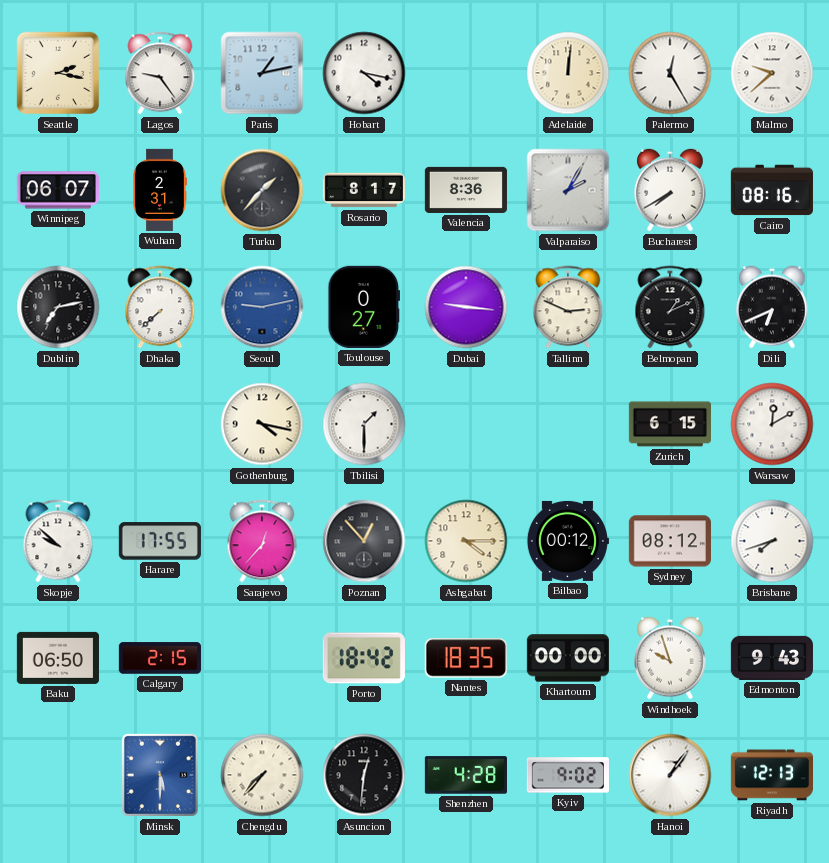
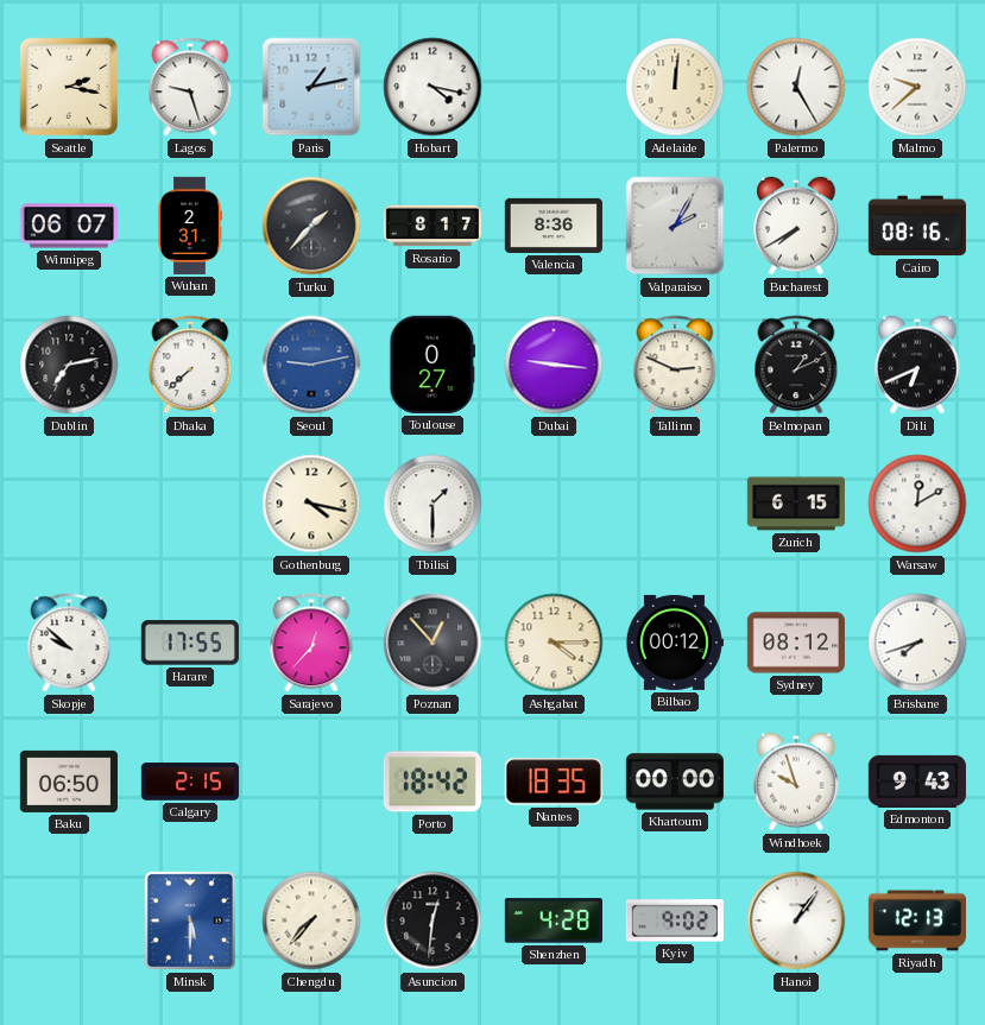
Lagos: 9:24 -> 9:27 (190, 87)
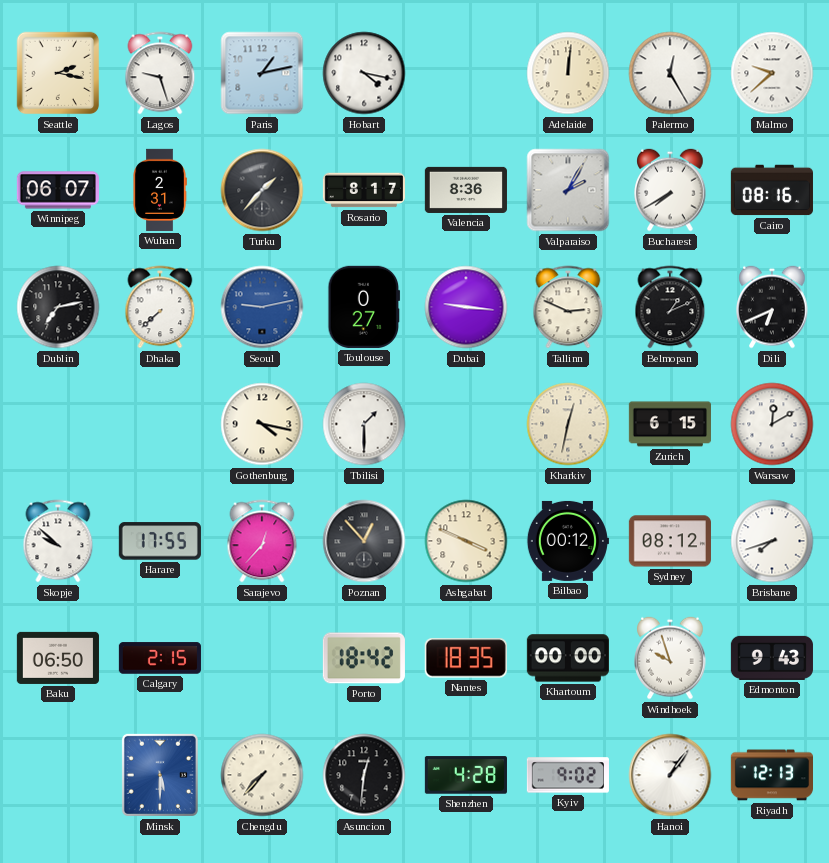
Kharkiv: none -> 12:32 (568, 424)
Ashgabat: 4:15 -> 3:49 (466, 541)
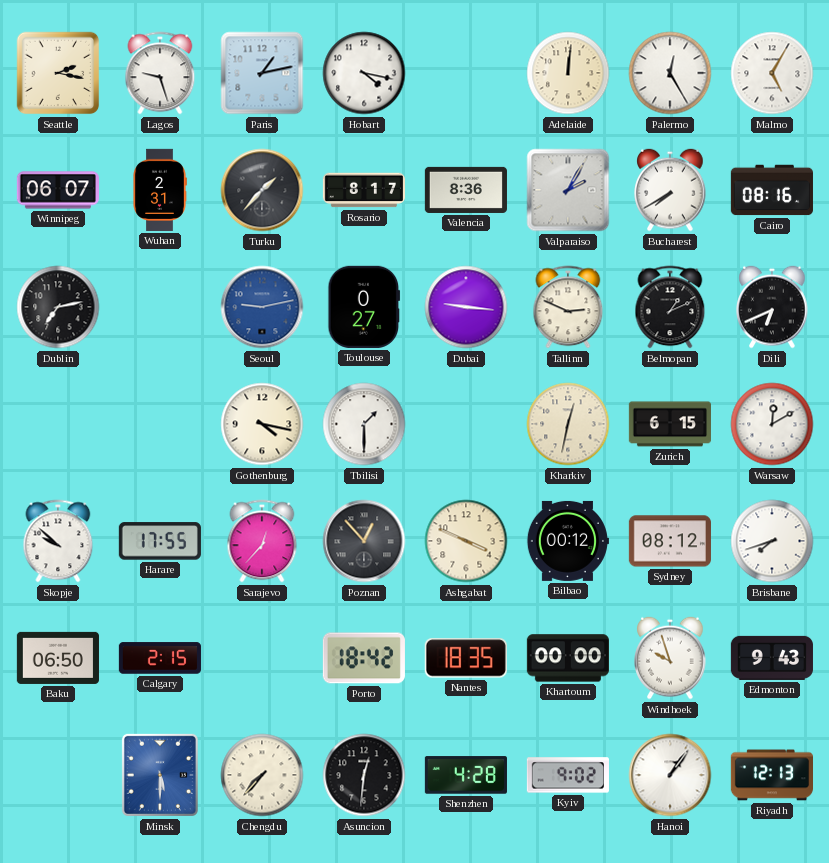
Malmo: 9:38 -> 5:05 (772, 73)
Dhaka: 7:38 -> none (160, 307)
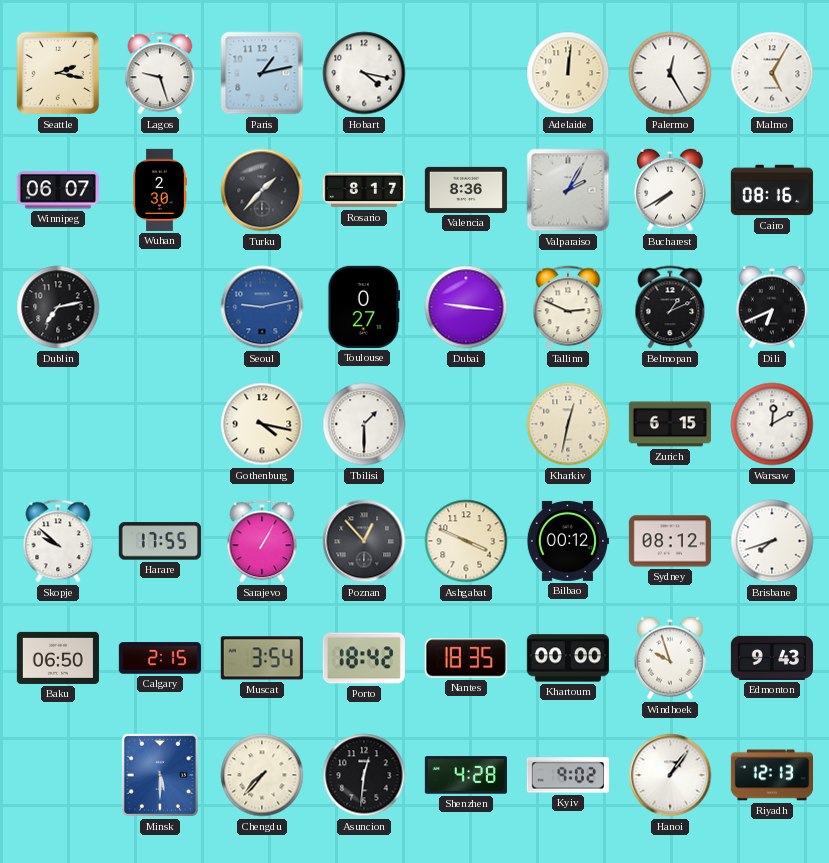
Wuhan: 2:31 -> 2:30 (160, 190)
Sarajevo: 12:37 -> 1:05 (262, 541)
Muscat: none -> 3:54 (262, 658)
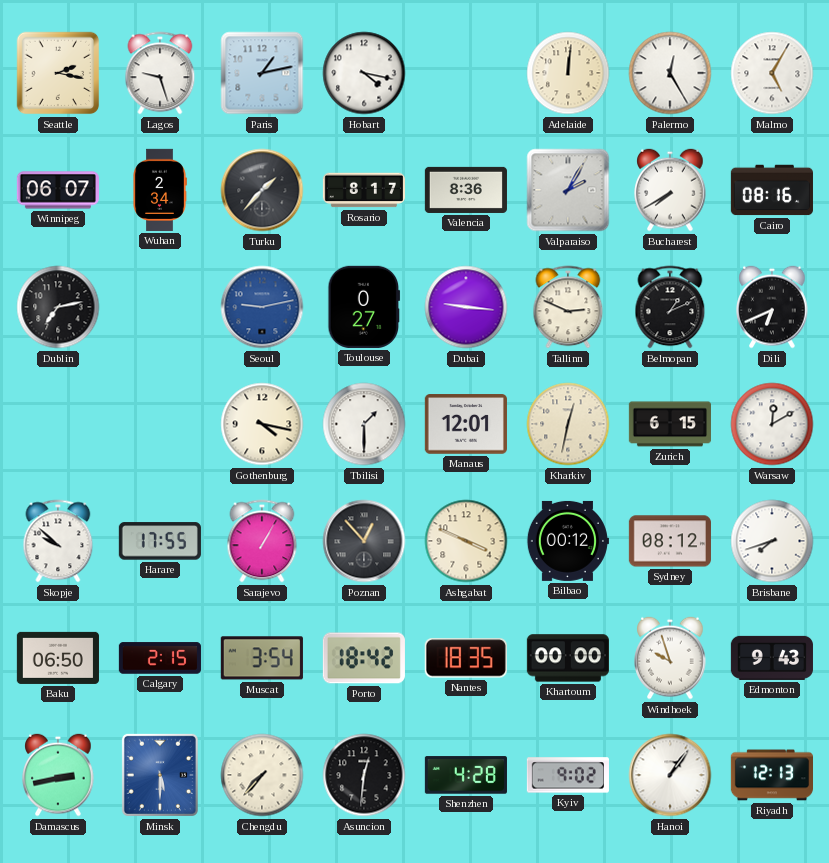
Wuhan: 2:30 -> 2:34 (160, 190)
Manaus: none -> 12:01 (466, 424)
Damascus: none -> 2:43 (58, 775)
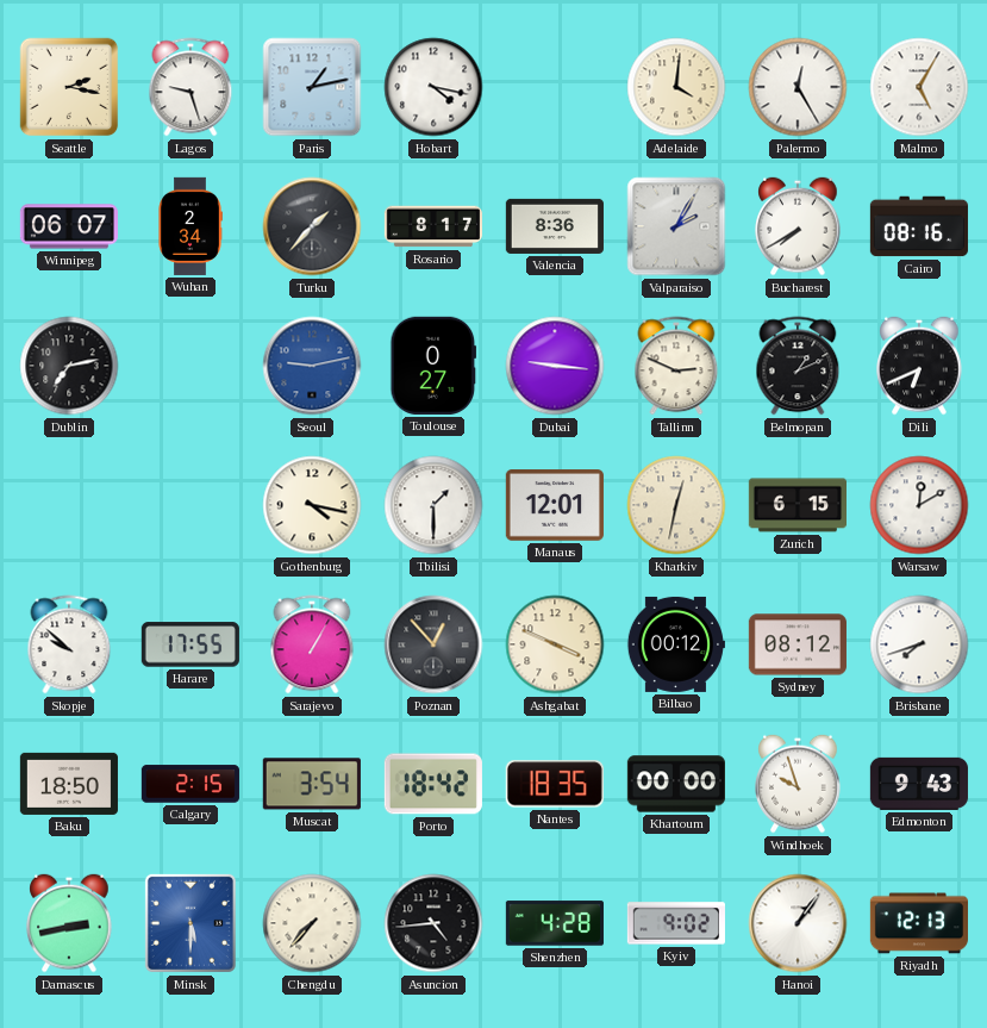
Adelaide: 12:01 -> 4:01 (676, 87)
Baku: 06:50 -> 18:50 (69, 784)
Asuncion: 12:31 -> 4:44 (433, 923)
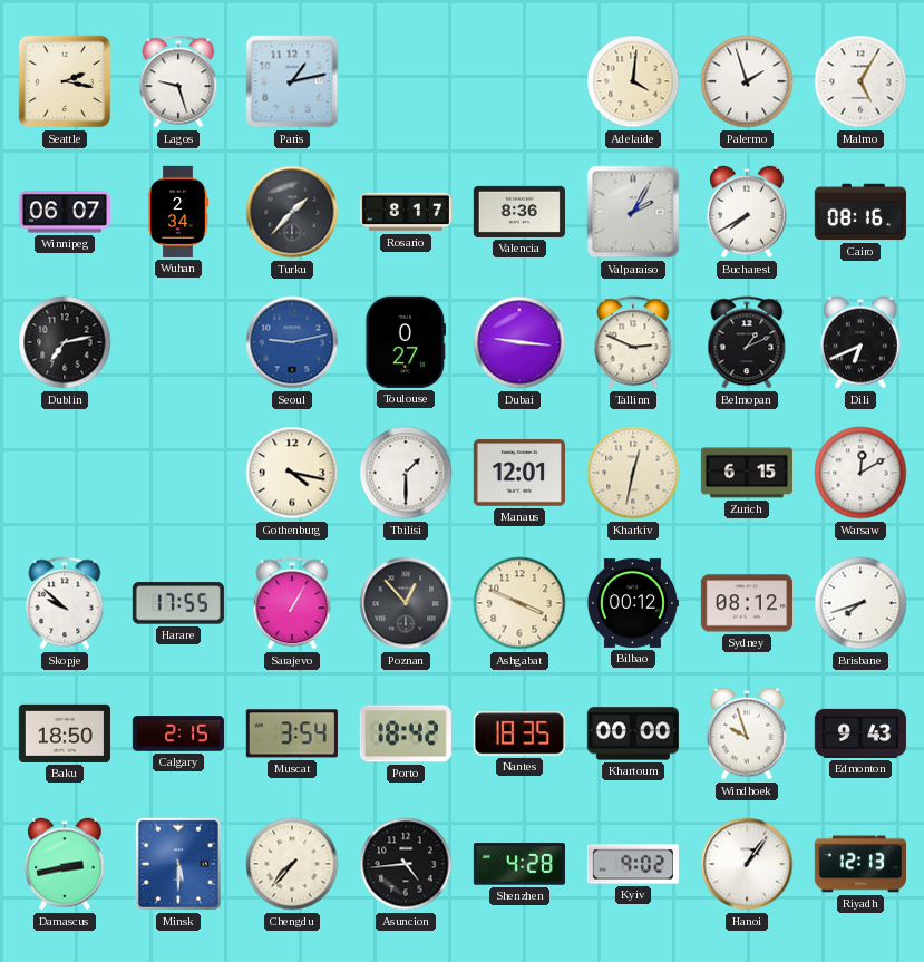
Hobart: 4:17 -> none (433, 87)
Palermo: 12:25 -> 1:57 (747, 81)
